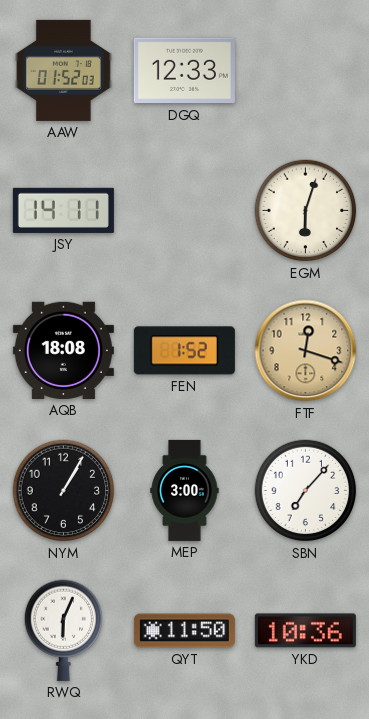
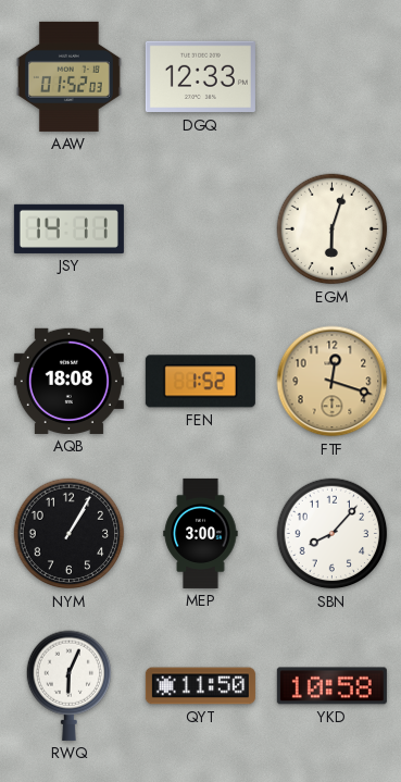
SBN: 7:07 -> 8:07 (333, 534)
YKD: 10:36 -> 10:58 (331, 686)
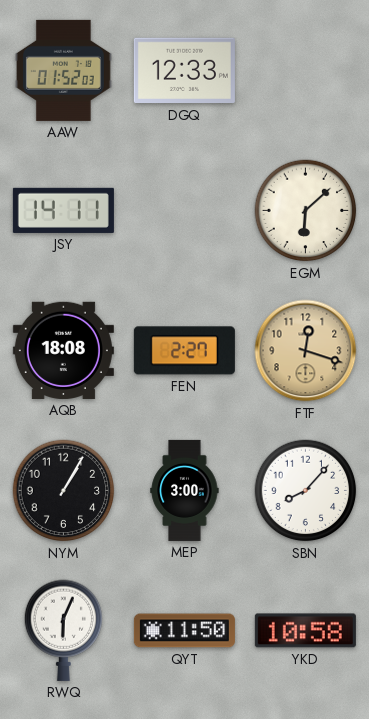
EGM: 6:03 -> 6:08 (306, 211)
FEN: 1:52 -> 2:27 (184, 351)
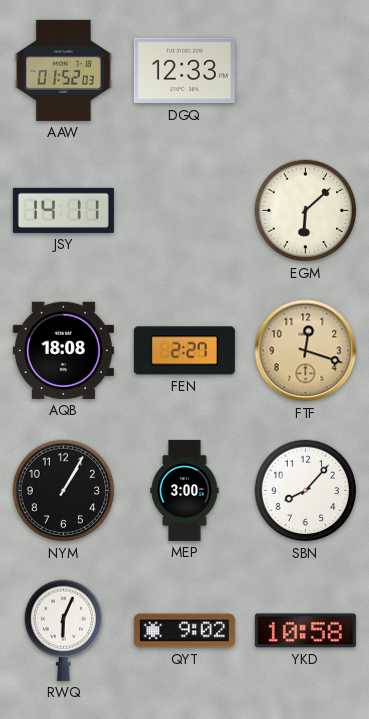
QYT: 11:50 -> 9:02 (184, 631)
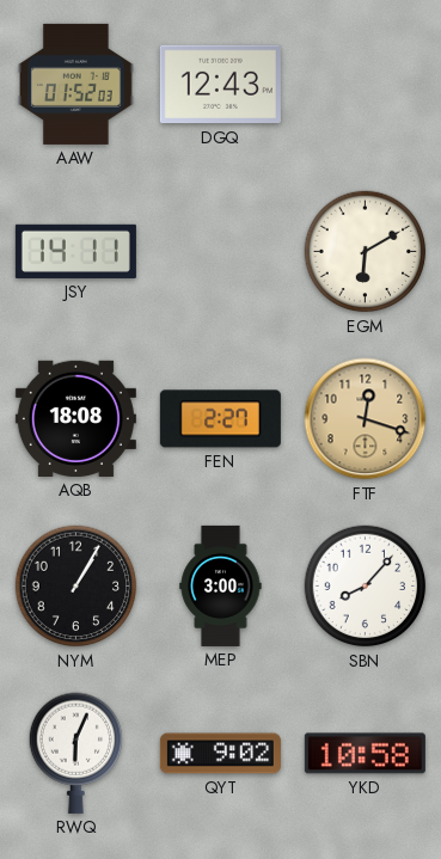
DGQ: 12:33 -> 12:43 (220, 85)
EGM: 6:08 -> 6:10 (366, 252)
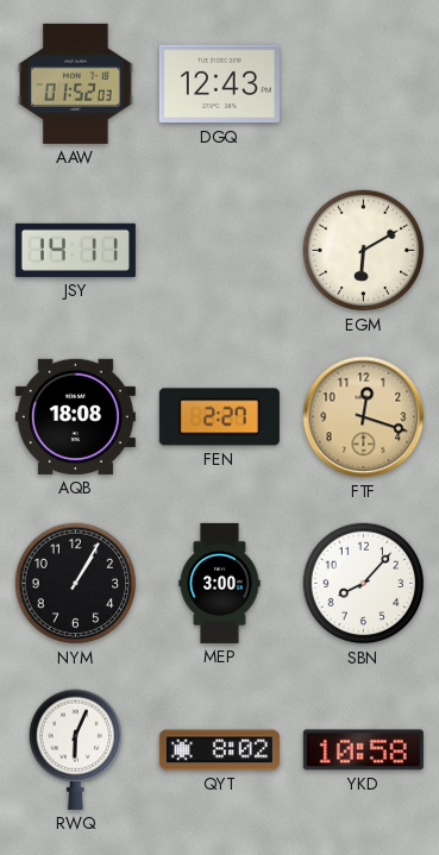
QYT: 9:02 -> 8:02 (219, 750)
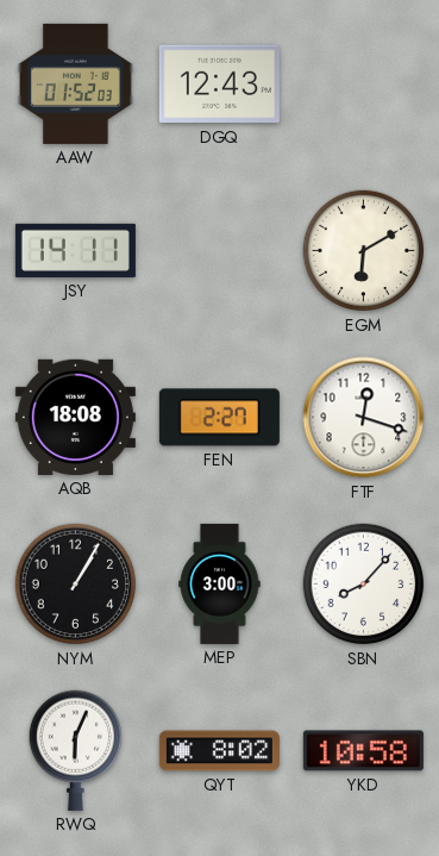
FTF dial: champagne -> white (364, 418)
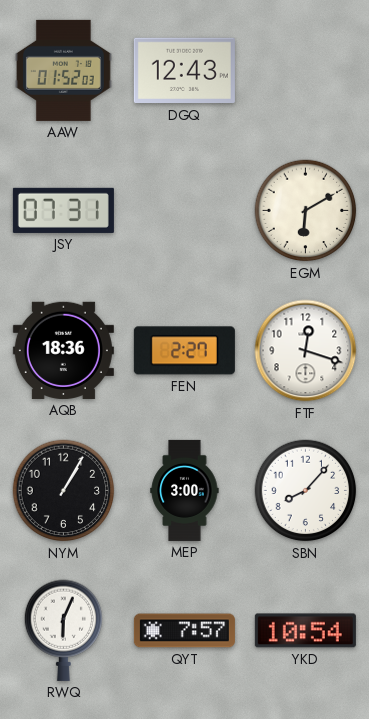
JSY: 14:11 -> 07:31 (63, 210)
AQB: 18:08 -> 18:36 (63, 350)
QYT: 8:02 -> 7:57 (184, 631)
YKD: 10:58 -> 10:54 (305, 631)
